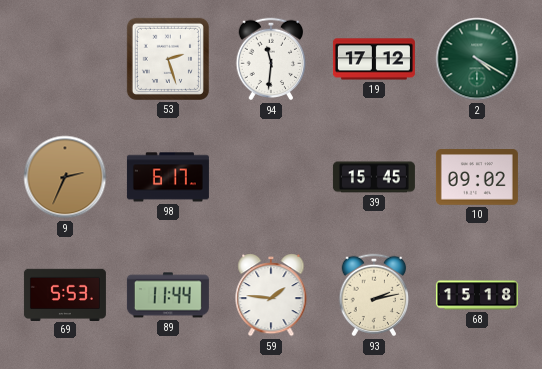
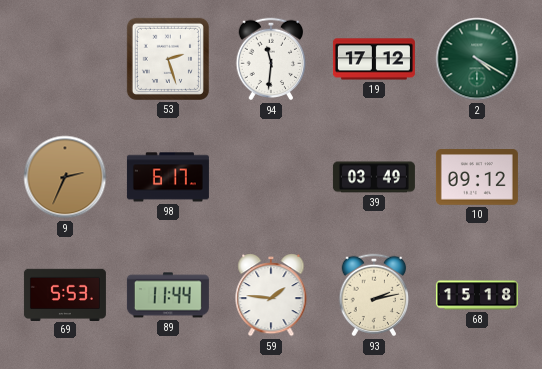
39: 15:45 -> 03:49 (374, 177)
10: 09:02 -> 09:12 (477, 177)
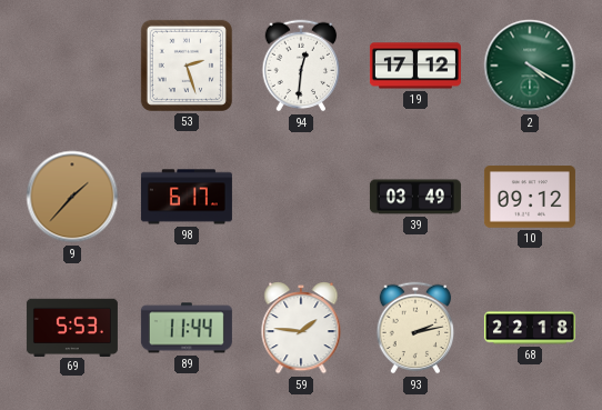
94: 11:31 -> 12:31 (301, 66)
9: 2:34 -> 1:37 (72, 197)
68: 15:18 -> 22:18 (530, 328)
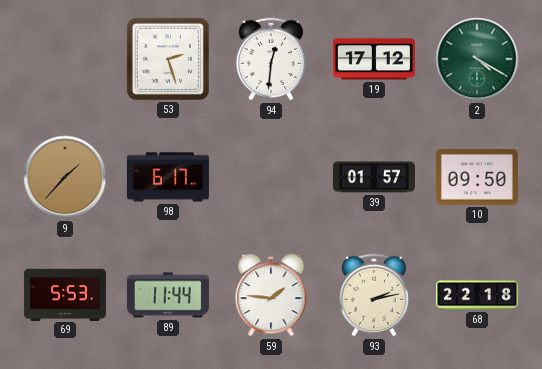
39: 03:49 -> 01:57 (374, 177)
10: 09:12 -> 09:50 (477, 177)
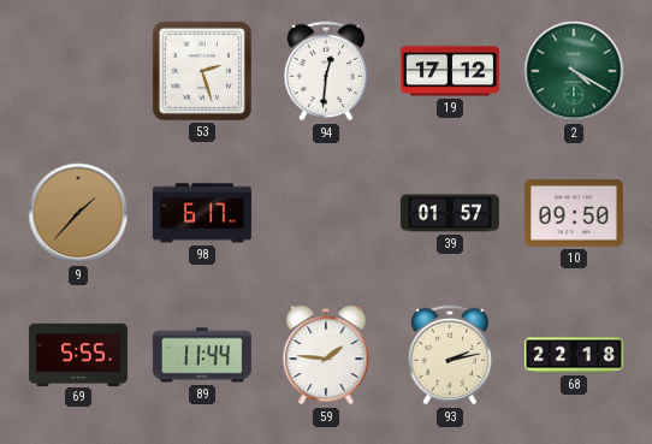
69: 5:53 -> 5:55 (78, 354)
